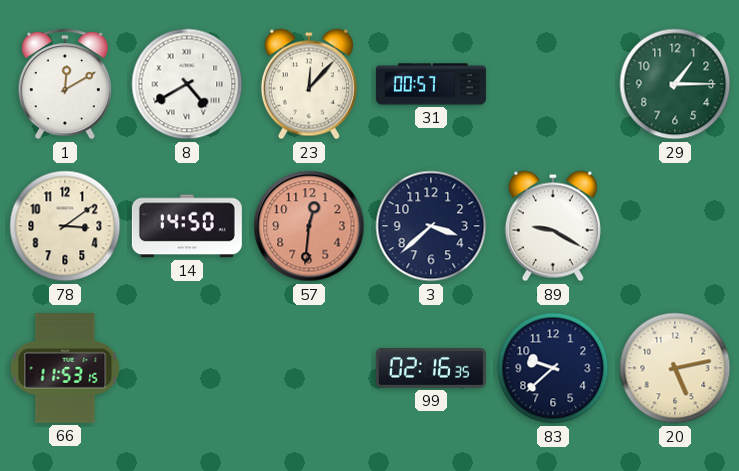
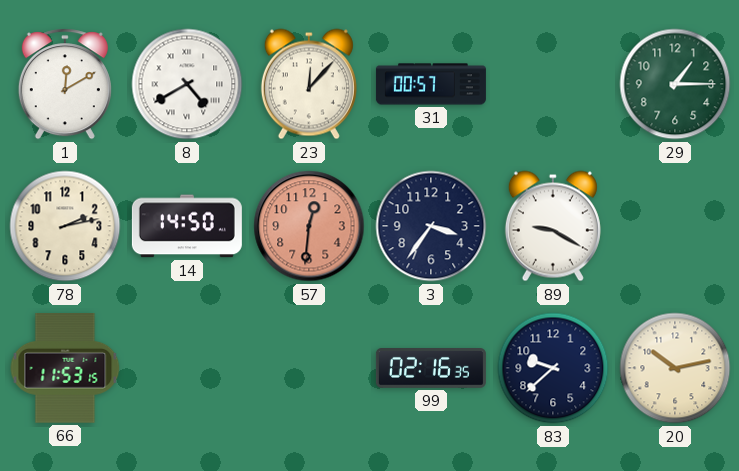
78: 3:09 -> 2:13 (65, 226)
3: 3:38 -> 3:36 (431, 226)
20: 5:13 -> 10:13 (675, 368)
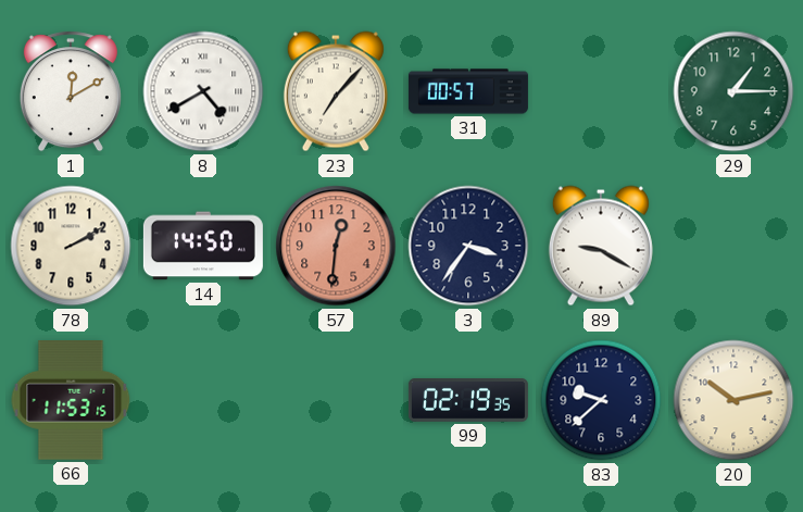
23: 12:07 -> 7:07 (336, 91)
78: 2:13 -> 2:10 (71, 246)
99: 02:16 -> 02:19 (468, 401)
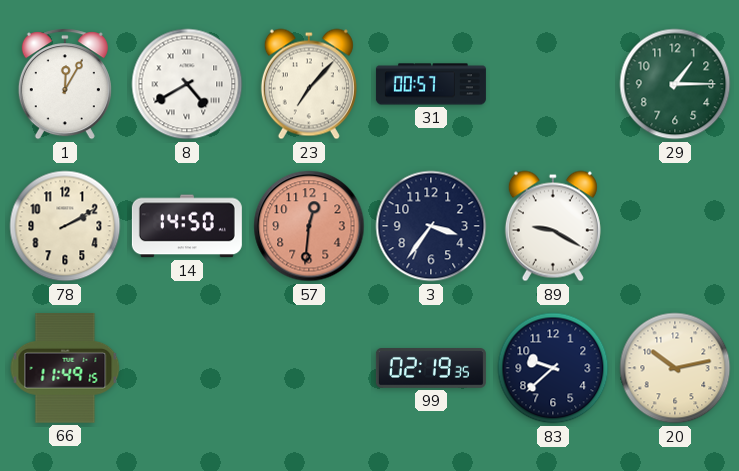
1: 12:10 -> 12:05 (65, 84)
66: 11:53 -> 11:49 (65, 369)
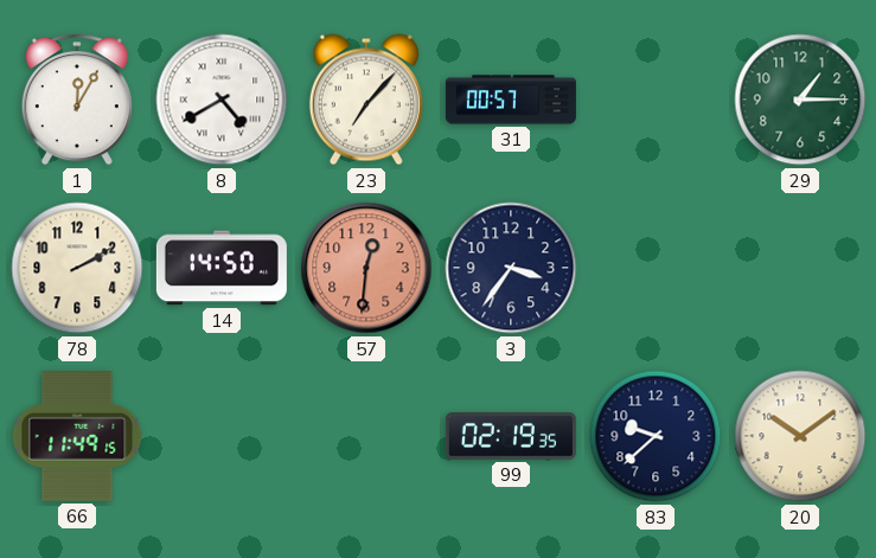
89: 9:20 -> none (553, 226)
20: 10:13 -> 10:09 (800, 436)
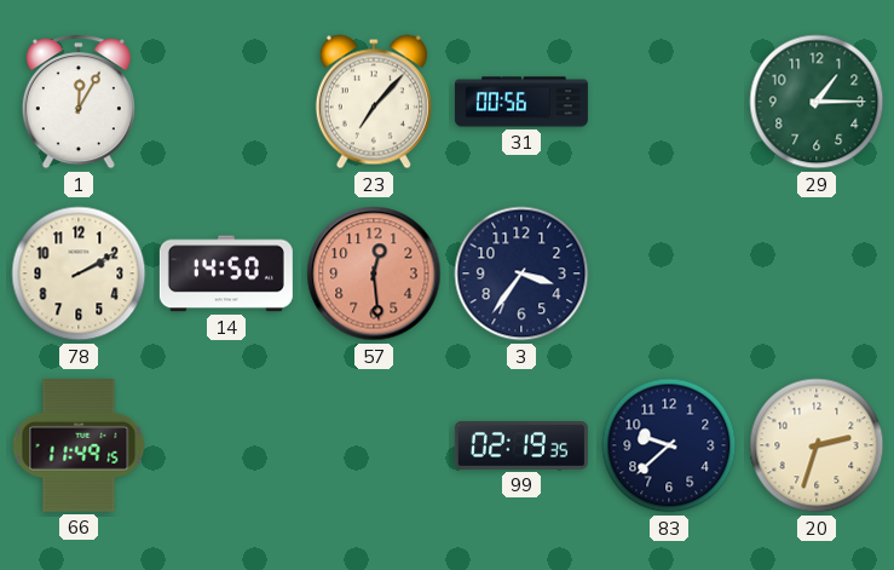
8: 4:40 -> none (222, 100)
31: 00:57 -> 00:56 (521, 102)
57: 12:31 -> 12:29 (374, 274)
20: 10:09 -> 2:33 (817, 445)
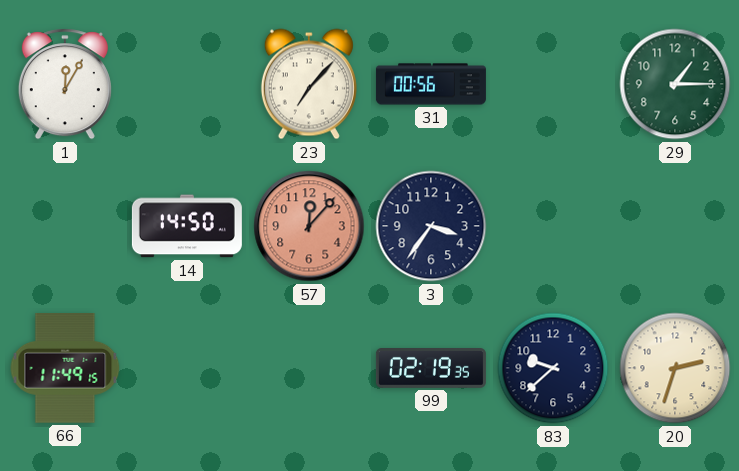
78: 2:10 -> none (79, 274)
57: 12:29 -> 12:07 (309, 226)
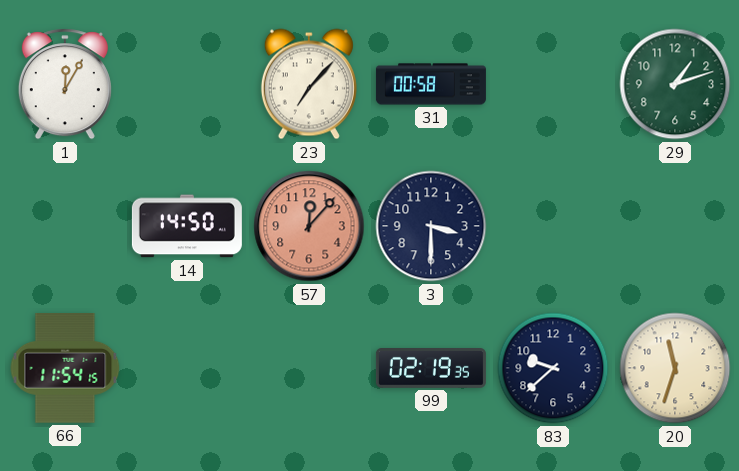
31: 00:56 -> 00:58 (431, 84)
29: 1:15 -> 1:12 (675, 84)
3: 3:36 -> 3:30 (431, 226)
66: 11:49 -> 11:54 (65, 369)
20: 2:33 -> 11:33 (675, 368)
